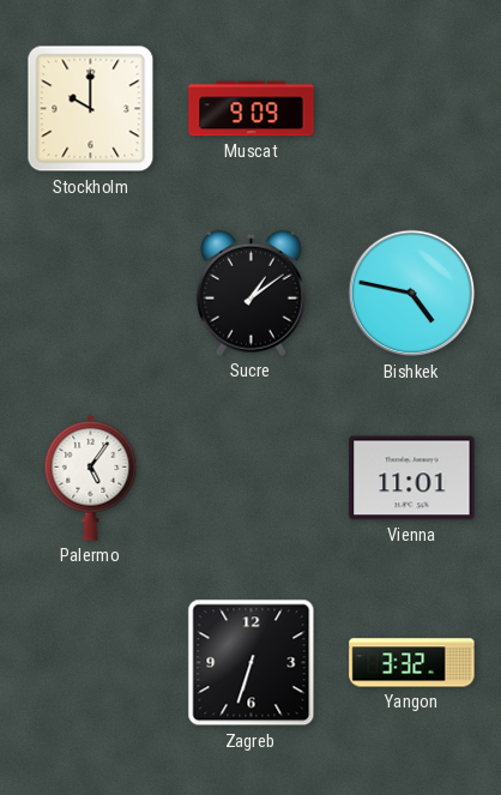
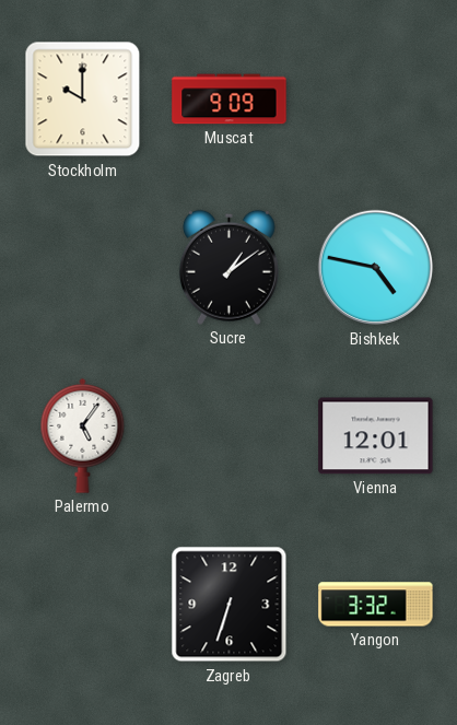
Vienna: 11:01 -> 12:01 (376, 436)
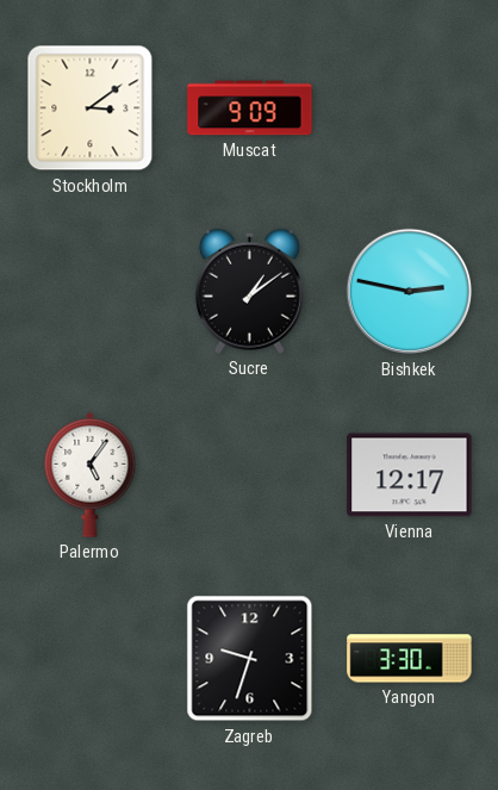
Stockholm: 10:00 -> 3:09 (91, 108)
Bishkek: 4:47 -> 2:47 (410, 292)
Vienna: 12:01 -> 12:17 (410, 475)
Zagreb: 6:33 -> 9:33 (250, 659)
Yangon: 3:32 -> 3:30 (410, 659)
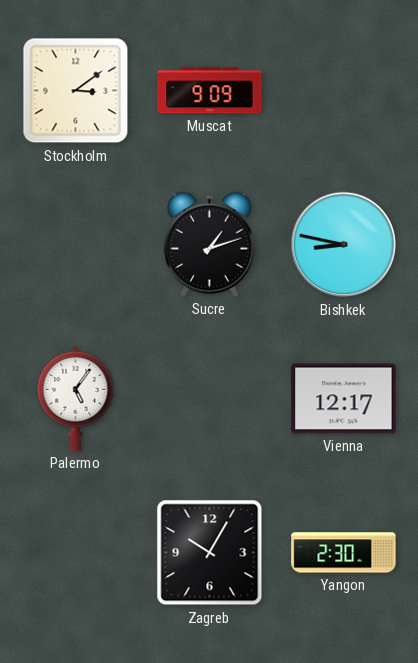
Sucre: 1:09 -> 1:12 (209, 244)
Bishkek: 2:47 -> 8:47 (344, 245)
Zagreb: 9:33 -> 10:05 (210, 553)
Yangon: 3:30 -> 2:30 (344, 553)
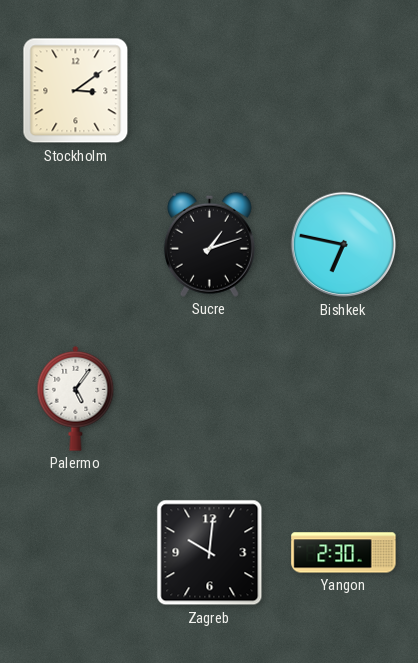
Muscat: 9:09 -> none (210, 91)
Bishkek: 8:47 -> 6:47 (344, 245)
Vienna: 12:17 -> none (344, 399)
Zagreb: 10:05 -> 10:01 (210, 553)
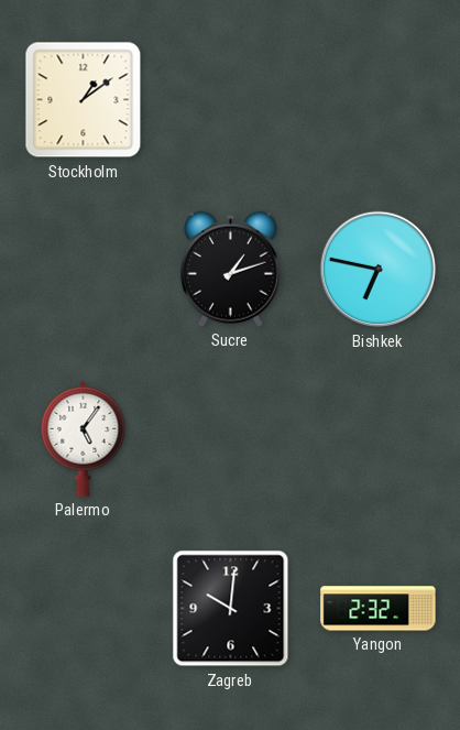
Stockholm: 3:09 -> 1:09 (84, 100)
Yangon: 2:30 -> 2:32 (379, 609)
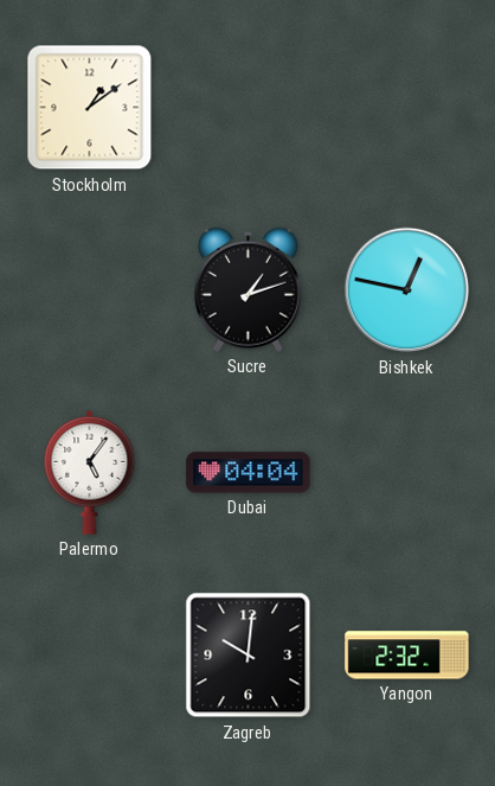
Bishkek: 6:47 -> 12:47 (407, 290)
Dubai: none -> 04:04 (249, 473)
